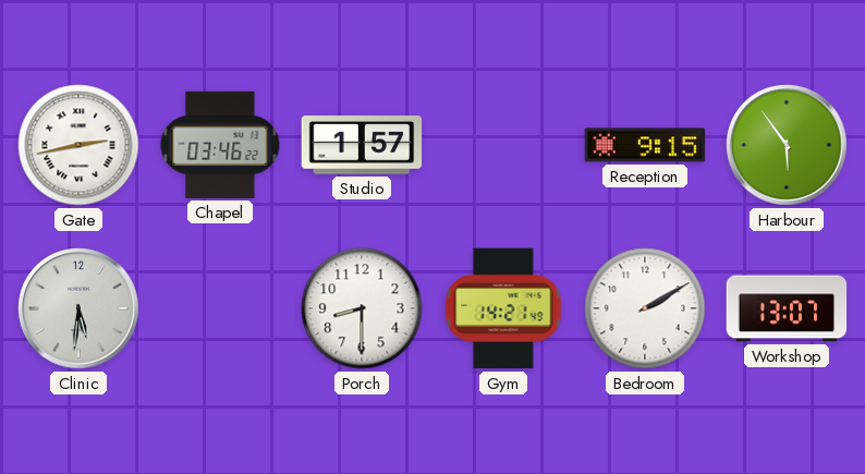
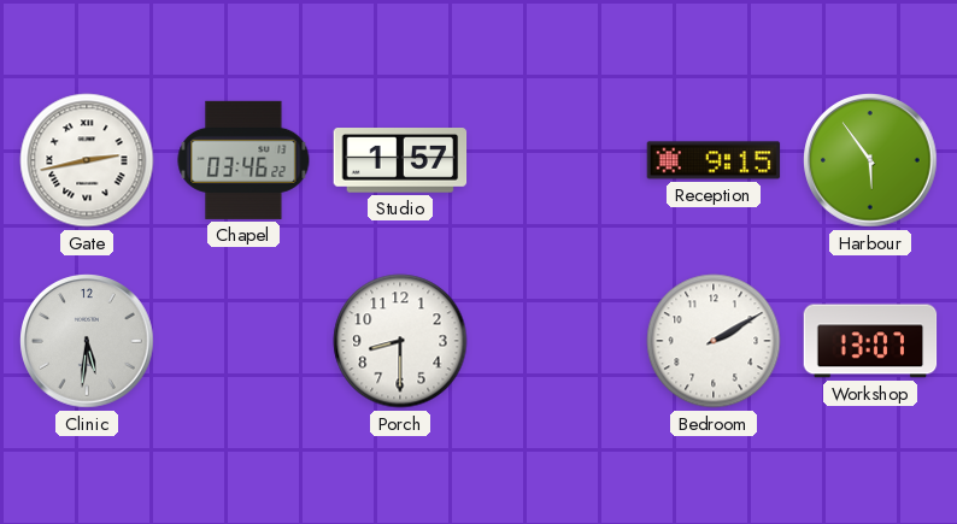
Gym: 14:21 -> none (503, 308)
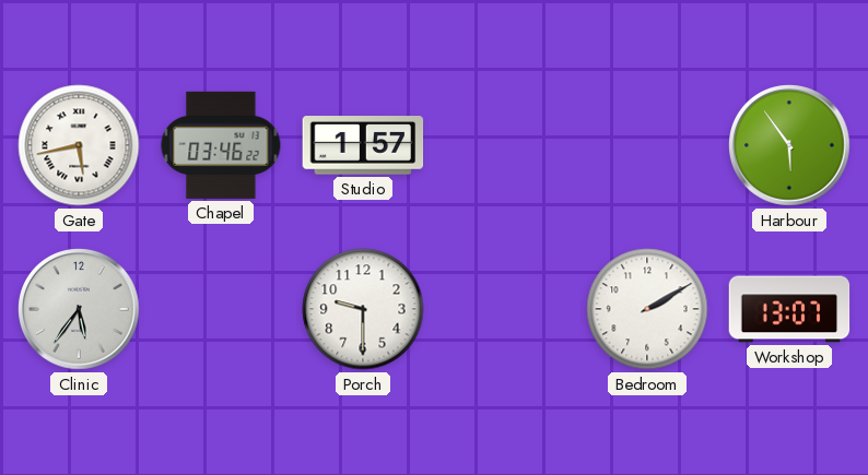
Gate: 2:43 -> 5:43 (79, 145)
Reception: 9:15 -> none (714, 160)
Clinic: 5:31 -> 5:36 (79, 309)
Porch: 8:30 -> 9:30 (363, 309)
